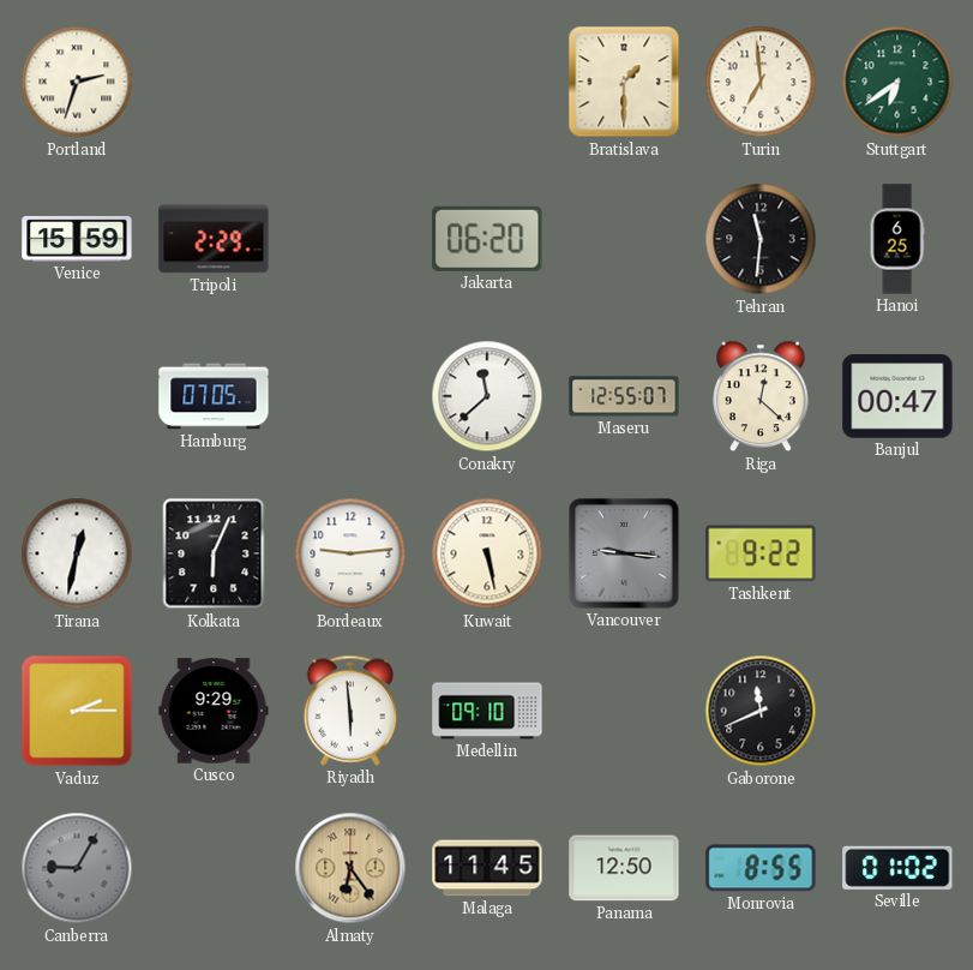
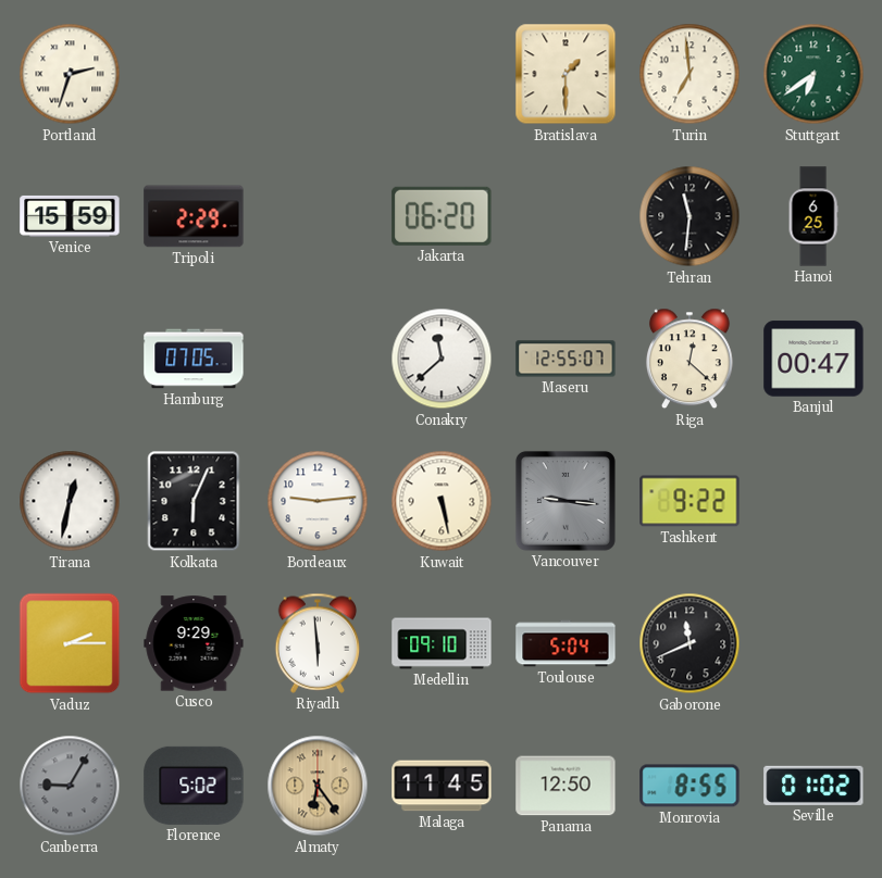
Toulouse: none -> 5:04 (566, 643)
Florence: none -> 5:02 (194, 786)
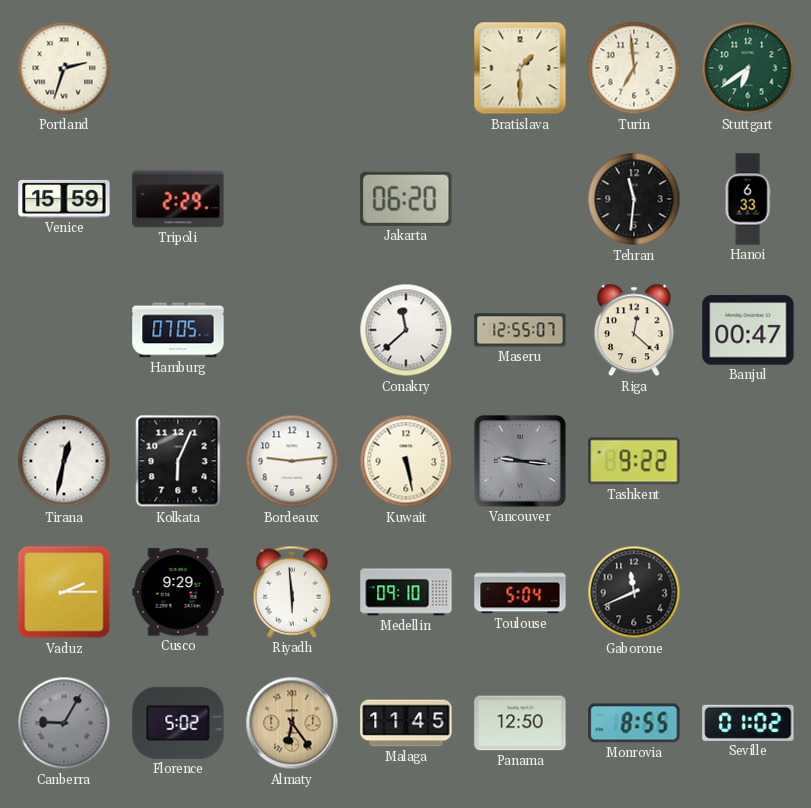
Hanoi: 6:25 -> 6:33 (748, 199)
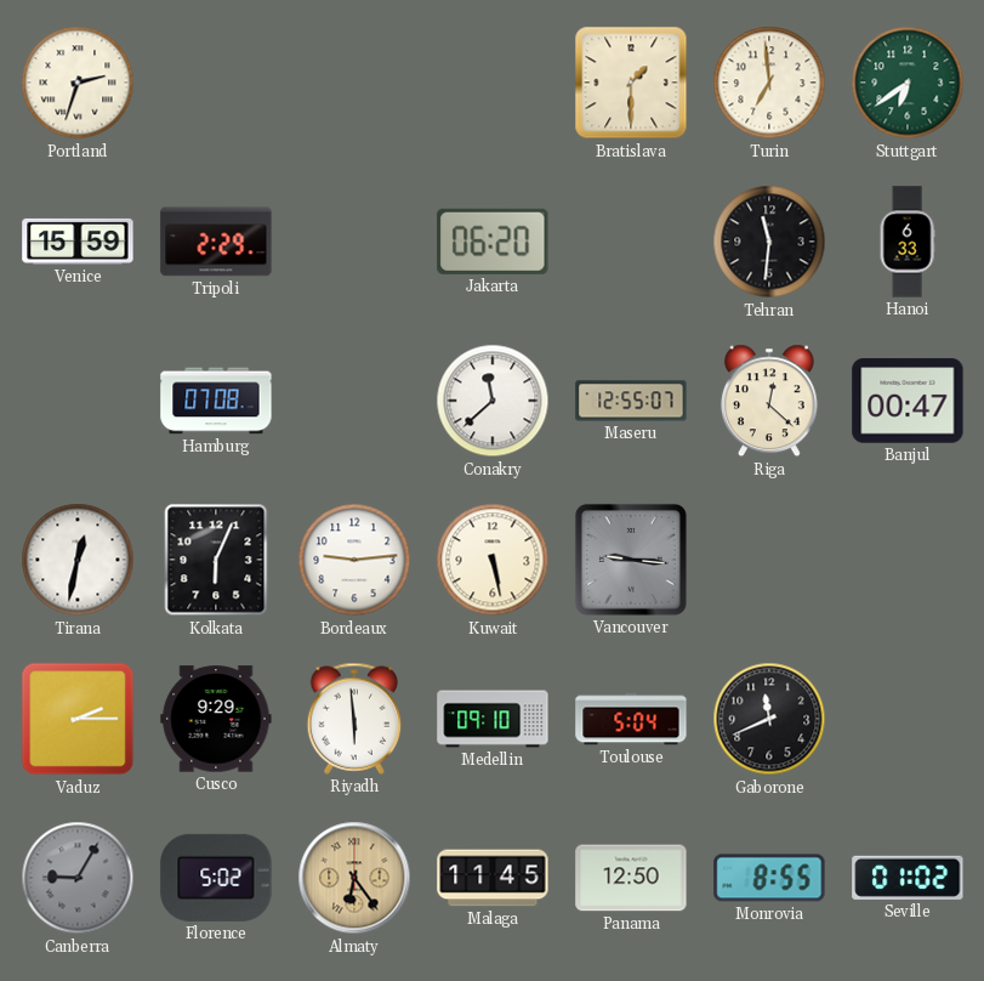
Hamburg: 07:05 -> 07:08 (216, 401)
Tashkent: 9:22 -> none (634, 461)
